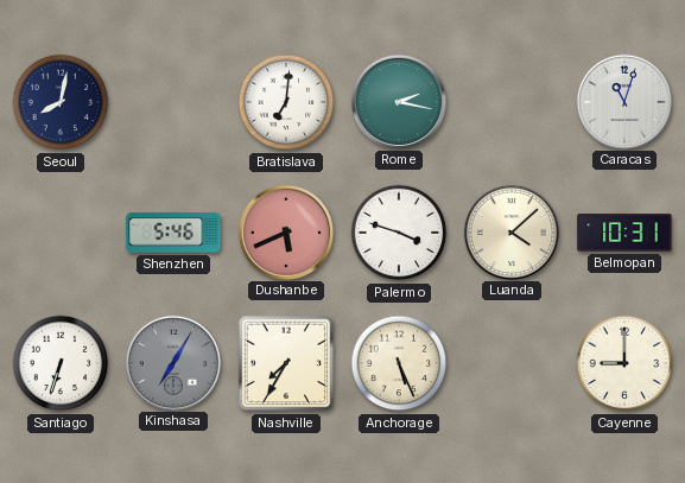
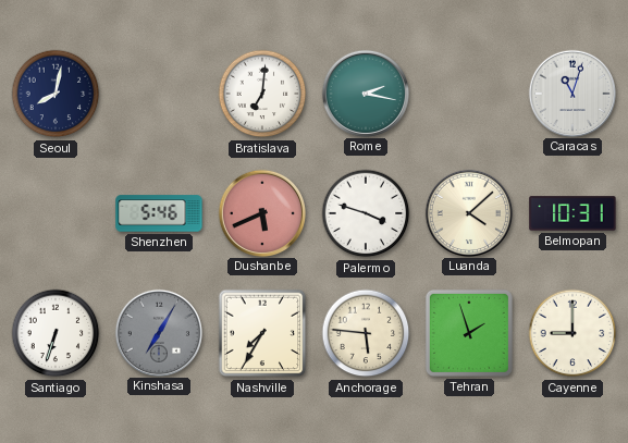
Anchorage: 5:26 -> 5:46 (366, 333)
Tehran: none -> 1:57 (469, 333)
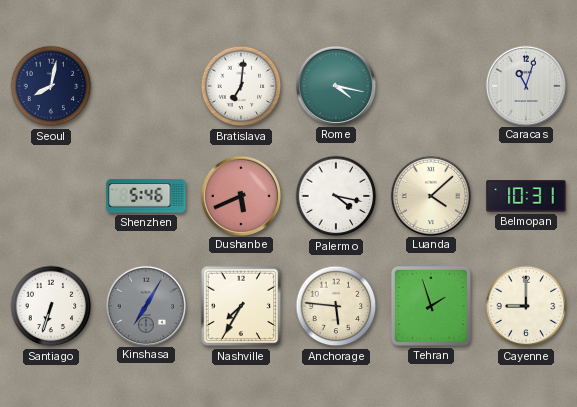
Rome: 2:17 -> 4:17 (335, 85)
Palermo: 3:48 -> 4:17 (336, 196)
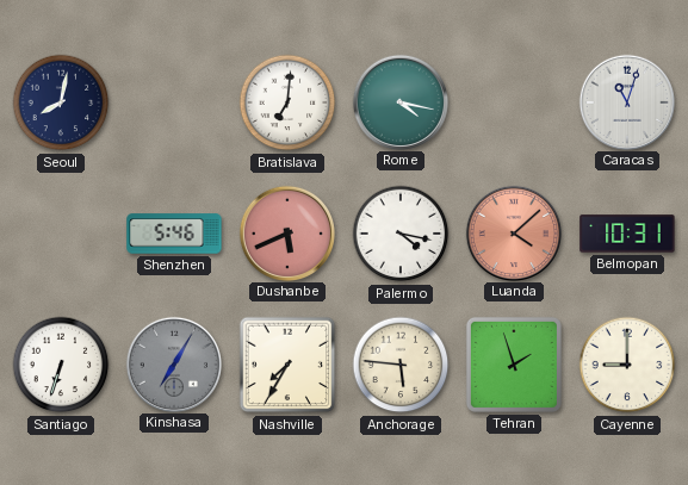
Luanda dial: cream -> salmon (513, 232)
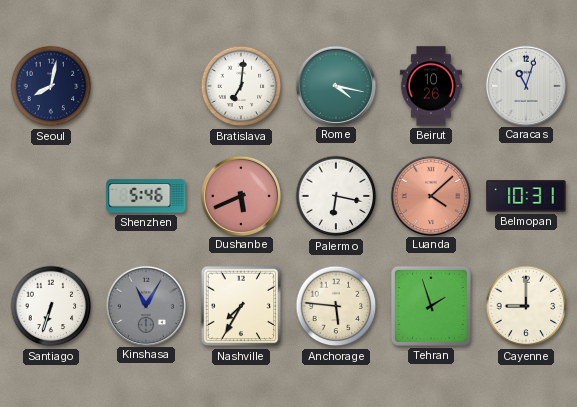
Beirut: none -> 10:26 (431, 86)
Palermo: 4:17 -> 6:17 (336, 196)
Kinshasa: 7:05 -> 11:05 (145, 305)
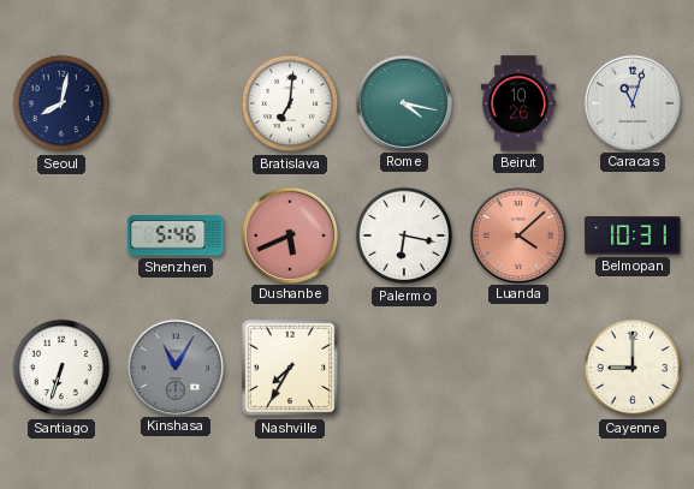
Anchorage: 5:46 -> none (336, 306)
Tehran: 1:57 -> none (431, 306)
